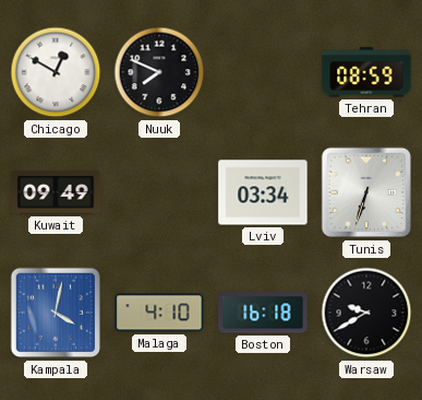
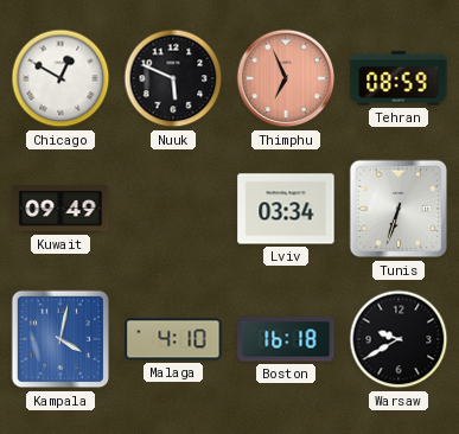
Nuuk: 7:49 -> 5:49 (173, 78)
Thimphu: none -> 6:56 (286, 78)
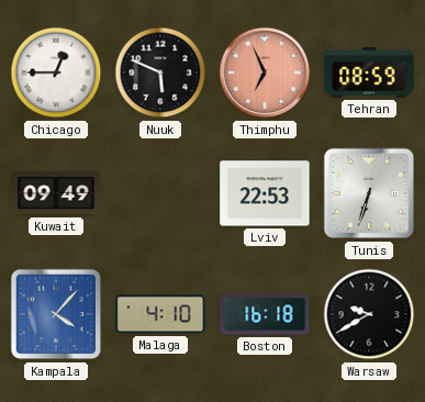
Chicago: 12:50 -> 12:45 (56, 72)
Lviv: 03:34 -> 22:53 (265, 193)
Kampala: 4:02 -> 4:07 (56, 314)
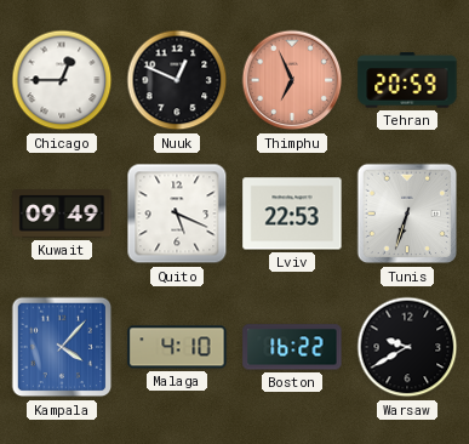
Nuuk: 5:49 -> 12:49 (177, 80)
Tehran: 08:59 -> 20:59 (407, 80)
Quito: none -> 5:19 (177, 214)
Boston: 16:18 -> 16:22 (292, 347)
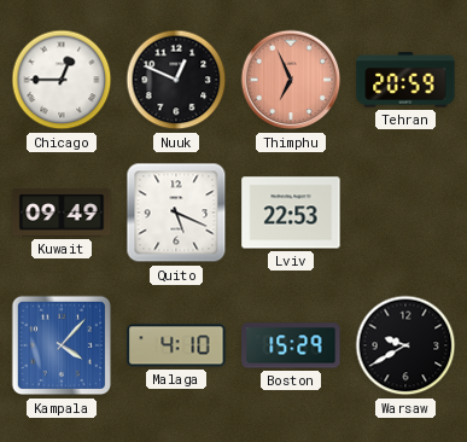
Tunis: 6:33 -> none (407, 214)
Boston: 16:22 -> 15:29 (291, 345)
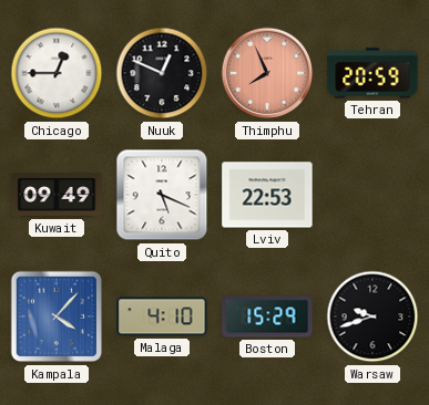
Thimphu: 6:56 -> 7:56 (267, 73)
Warsaw: 9:40 -> 9:42 (372, 316)
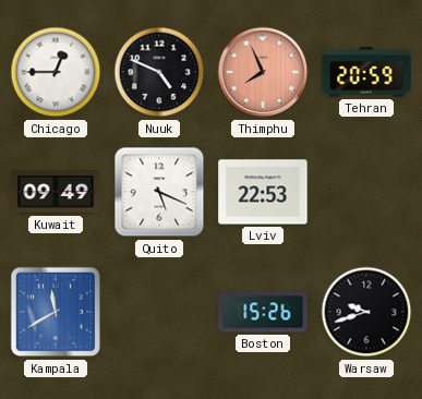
Nuuk: 12:49 -> 4:49 (159, 72)
Kampala: 4:07 -> 11:40 (56, 312)
Malaga: 4:10 -> none (162, 316)
Boston: 15:29 -> 15:26 (263, 312)
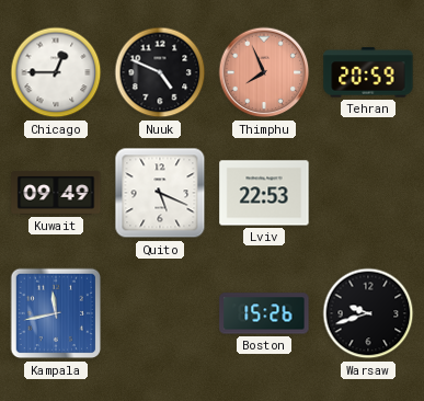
Kampala: 11:40 -> 11:43 (56, 313)
